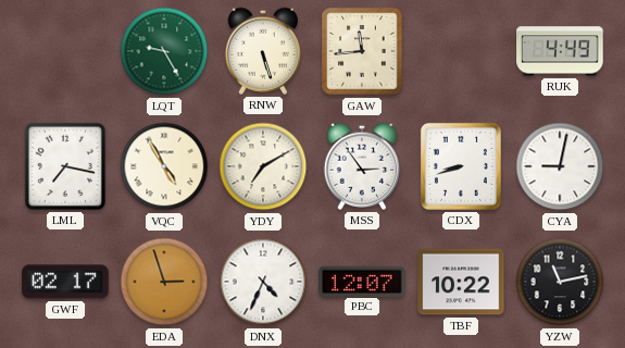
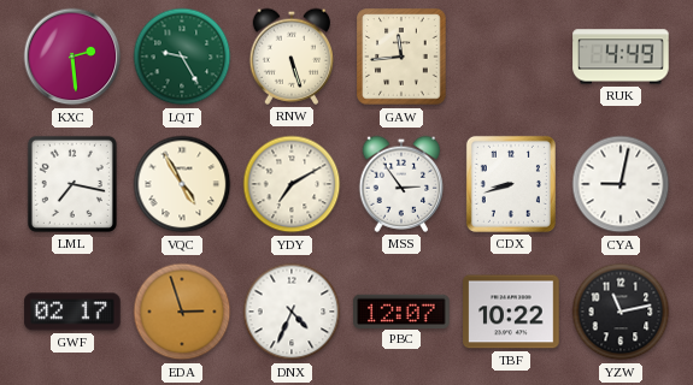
KXC: none -> 2:29 (72, 57)
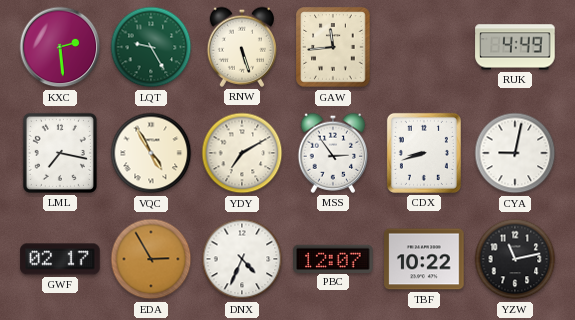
EDA: 2:57 -> 2:55 (151, 259)
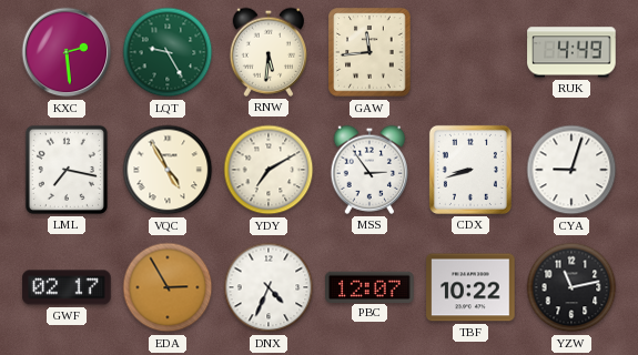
RNW: 5:27 -> 5:31 (269, 52)
CYA: 9:02 -> 9:03 (571, 170)
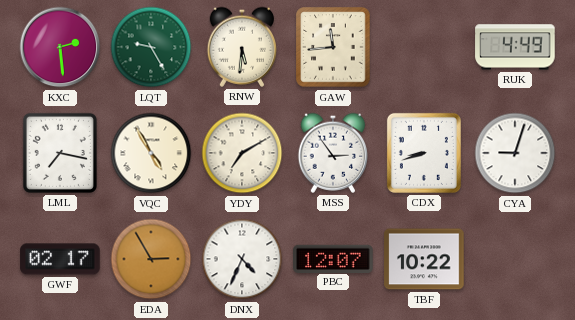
YZW: 11:13 -> none (571, 287)
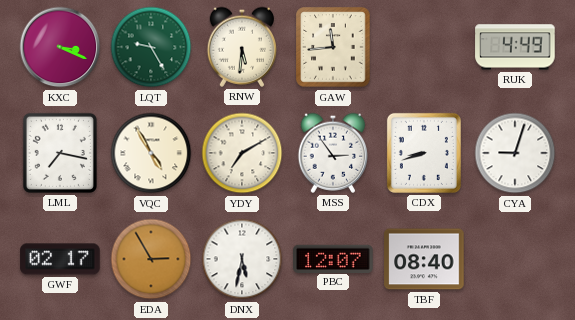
KXC: 2:29 -> 3:19 (60, 47)
DNX: 4:34 -> 5:32 (242, 259)
TBF: 10:22 -> 08:40 (424, 259)
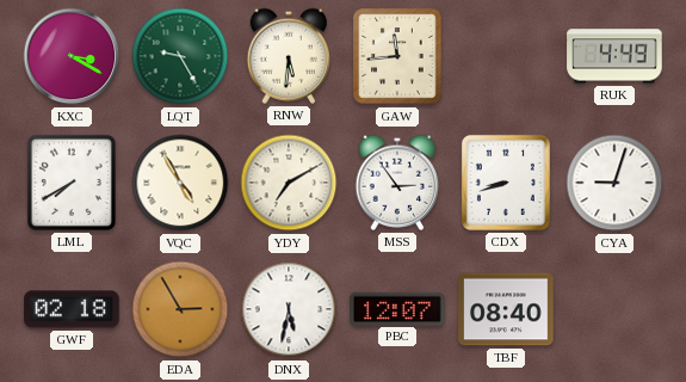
KXC: 3:19 -> 3:20 (72, 56)
LML: 7:17 -> 7:40 (72, 183)
GWF: 02:17 -> 02:18 (72, 309)
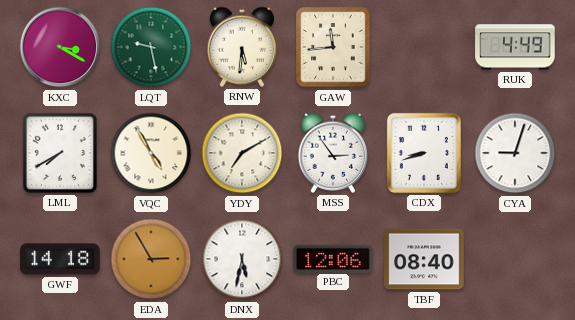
LQT: 9:25 -> 9:28 (151, 47)
GWF: 02:18 -> 14:18 (60, 259)
PBC: 12:07 -> 12:06 (333, 258)
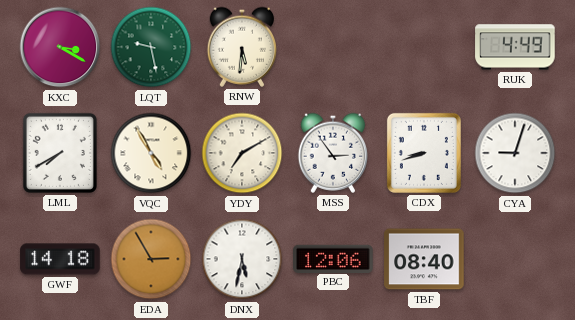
GAW: 11:44 -> none (333, 47)
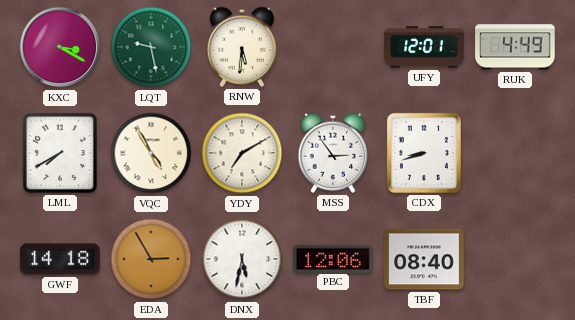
UFY: none -> 12:01 (424, 47)
CYA: 9:03 -> none (515, 153)
